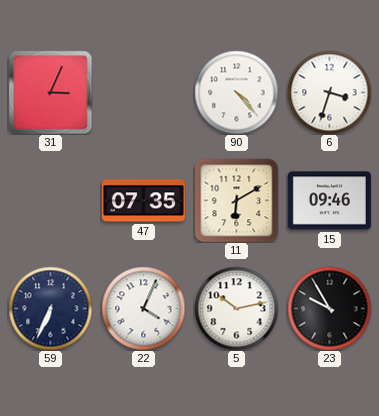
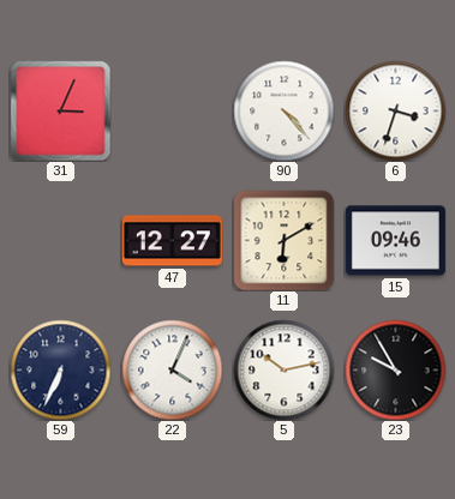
47: 07:35 -> 12:27 (172, 241)
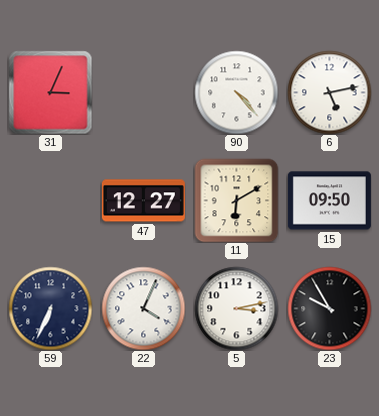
6: 3:33 -> 5:13 (329, 92)
15: 09:46 -> 09:50 (329, 201)
5: 10:13 -> 3:13 (236, 308)
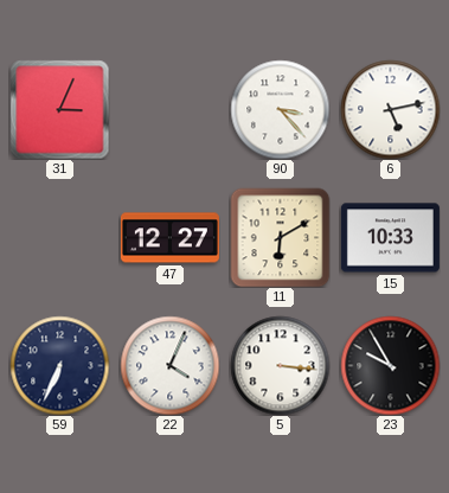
90: 4:23 -> 3:23 (280, 109)
15: 09:50 -> 10:33 (390, 238)
5: 3:13 -> 3:16 (280, 365)
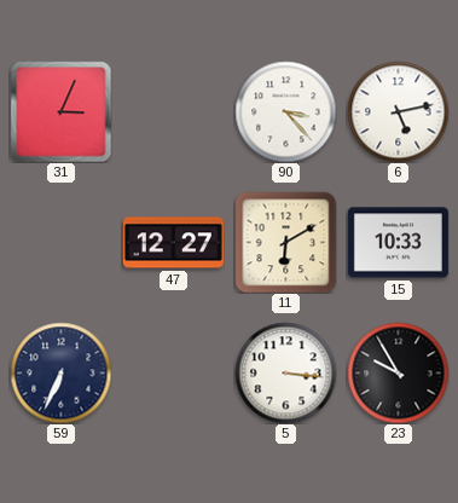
22: 4:04 -> none (169, 365)
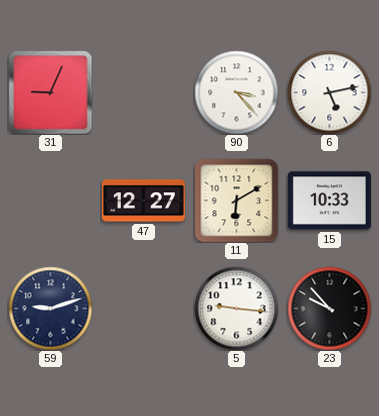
31: 3:04 -> 9:04 (50, 92)
59: 6:34 -> 9:12 (50, 308)
5: 3:16 -> 9:16 (236, 308)
23: 9:55 -> 9:53 (329, 308)
